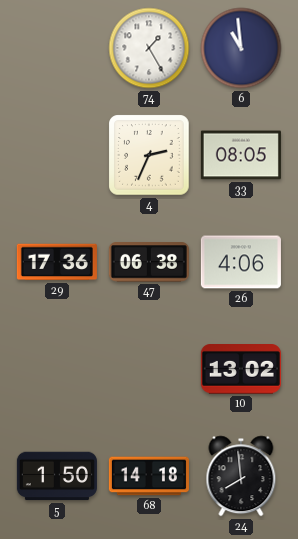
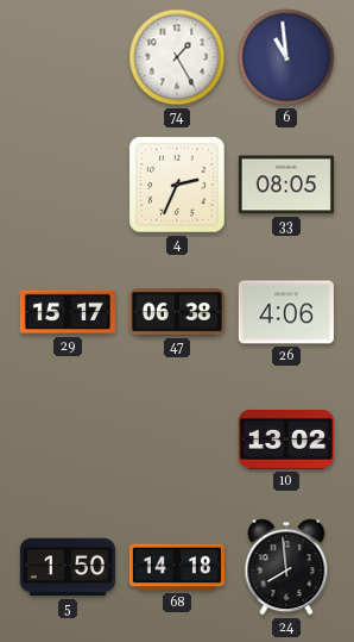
29: 17:36 -> 15:17 (68, 312)
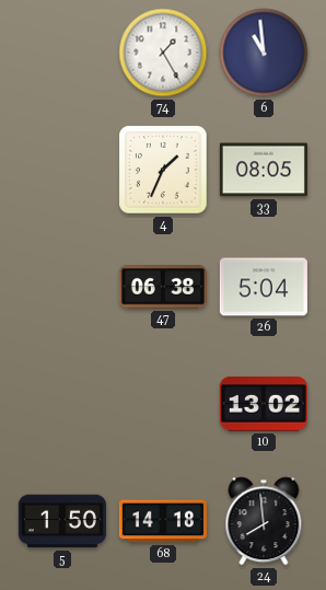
4: 2:34 -> 1:34 (163, 170)
29: 15:17 -> none (68, 312)
26: 4:06 -> 5:04 (264, 287)
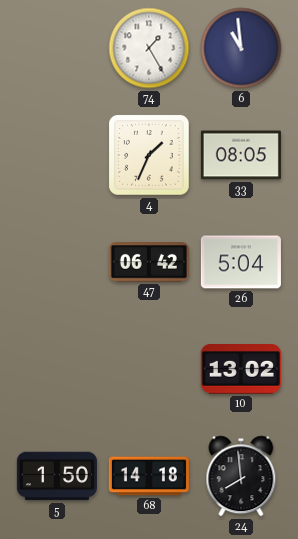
47: 06:38 -> 06:42 (149, 262)
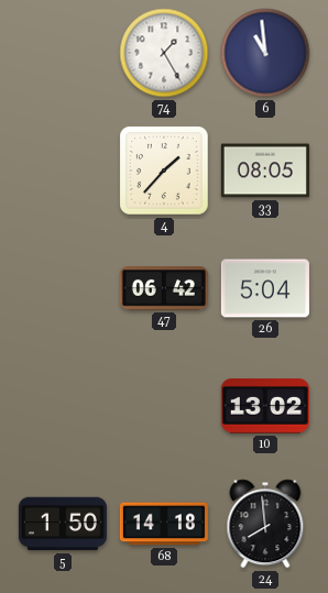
4: 1:34 -> 1:37 (164, 171)
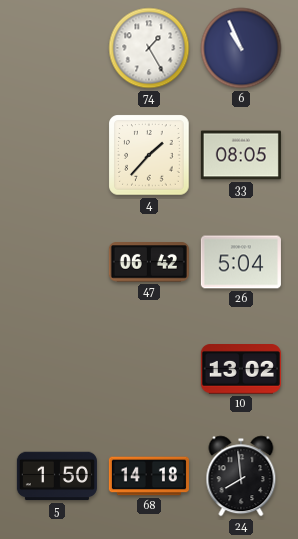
6: 10:59 -> 10:56 (241, 48)
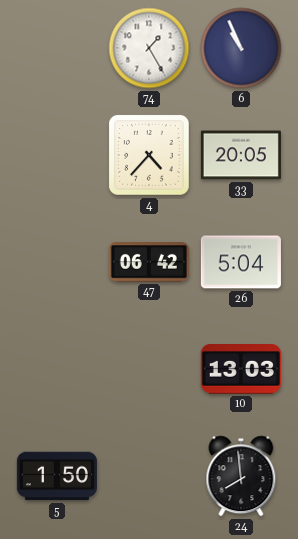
4: 1:37 -> 4:37 (149, 155)
33: 08:05 -> 20:05 (241, 155)
10: 13:02 -> 13:03 (241, 370)
68: 14:18 -> none (149, 476)
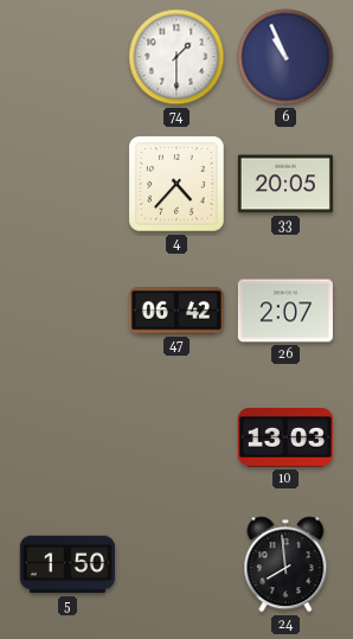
74: 1:25 -> 1:30 (176, 57)
26: 5:04 -> 2:07 (285, 311)
